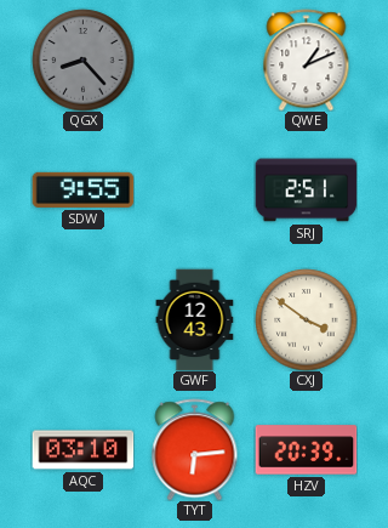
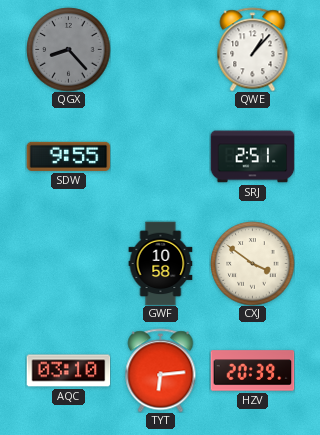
QWE: 1:11 -> 1:07 (253, 49)
GWF: 12:43 -> 10:58 (161, 263)
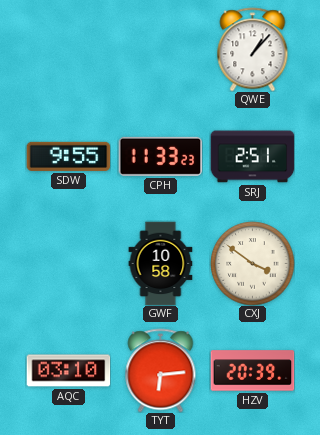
QGX: 8:23 -> none (68, 49)
CPH: none -> 11:33 (160, 156)
